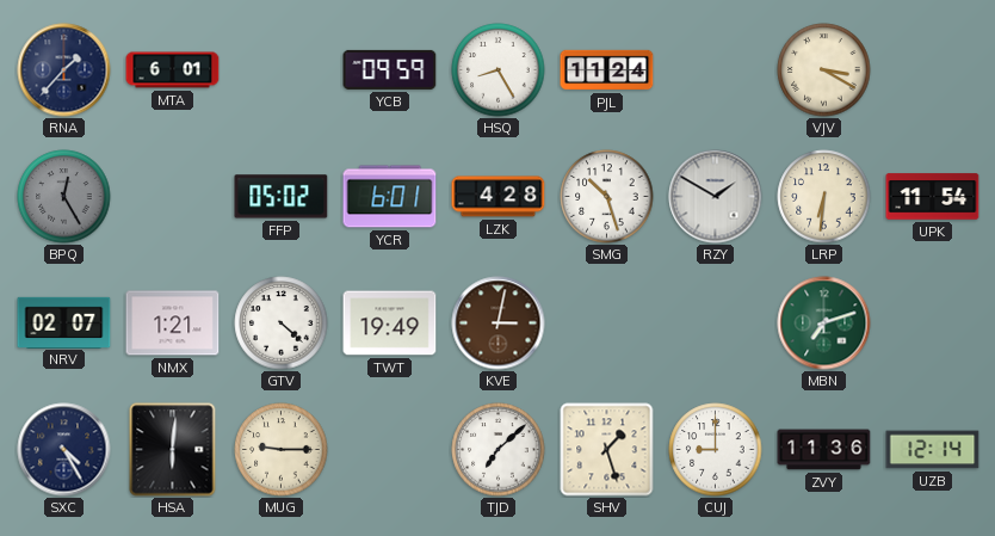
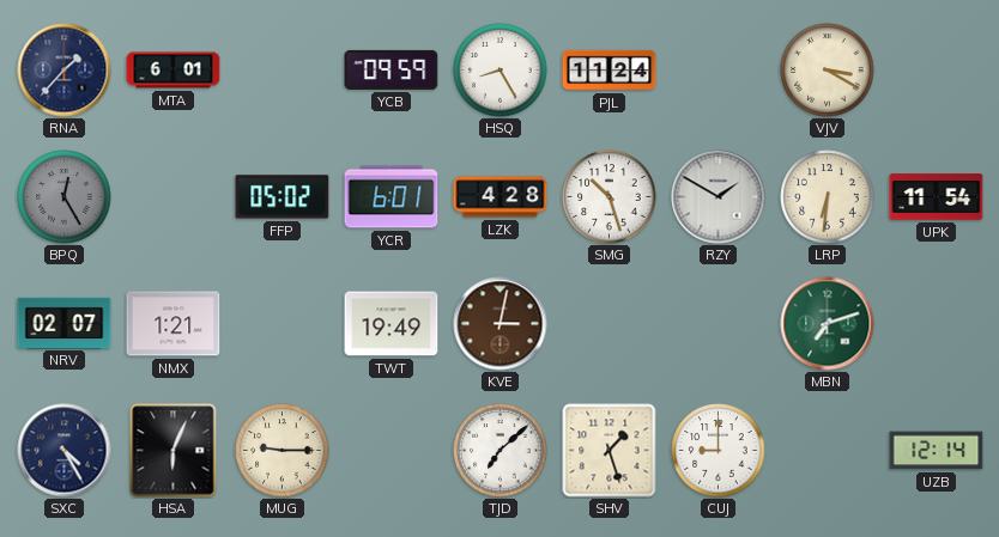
GTV: 4:22 -> none (282, 324)
HSA: 6:01 -> 6:04 (174, 451)
ZVY: 11:36 -> none (824, 450)
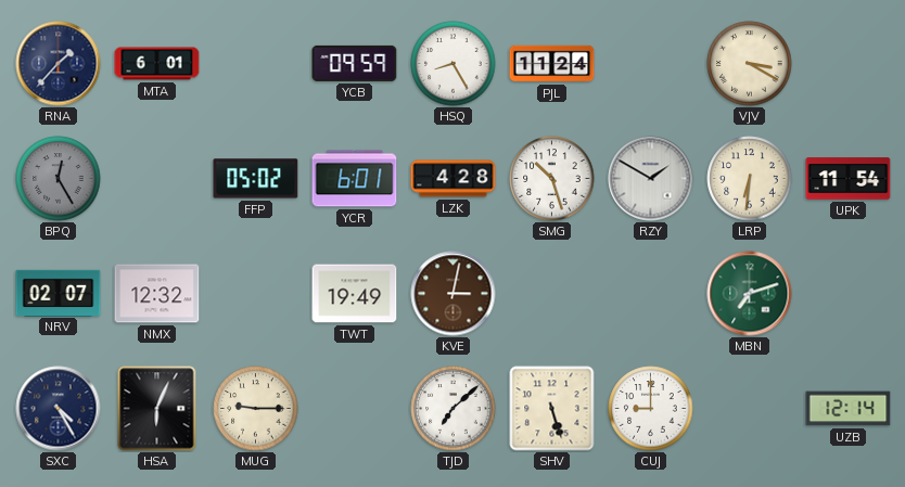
NMX: 1:21 -> 12:32 (157, 294)
SHV: 1:27 -> 5:27 (552, 409)
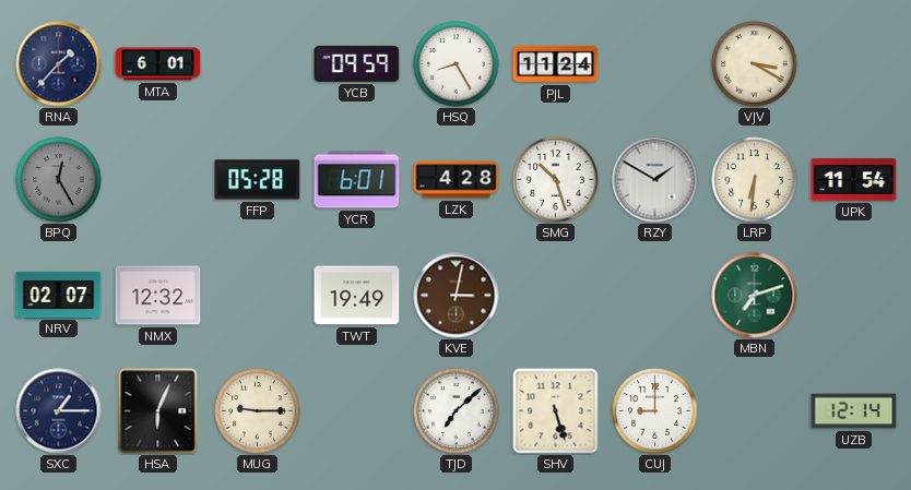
FFP: 05:02 -> 05:28 (258, 180)
SXC: 4:25 -> 1:15 (59, 411)
